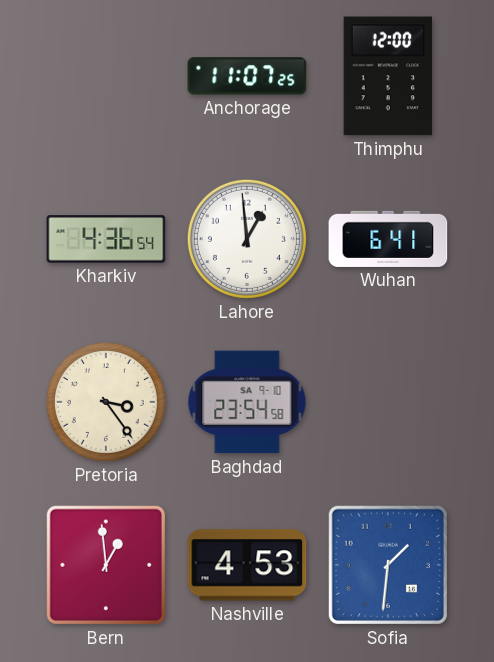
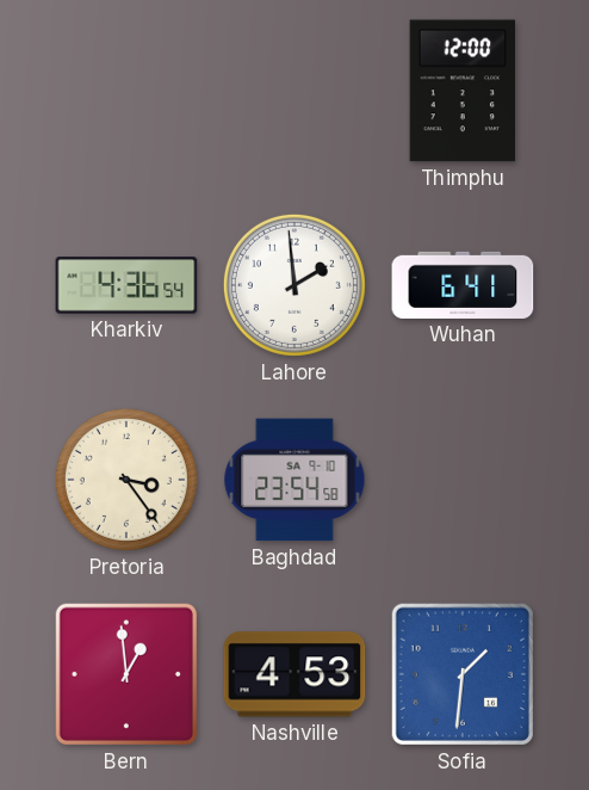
Anchorage: 11:07 -> none (247, 76)
Lahore: 12:59 -> 1:59 (294, 285)
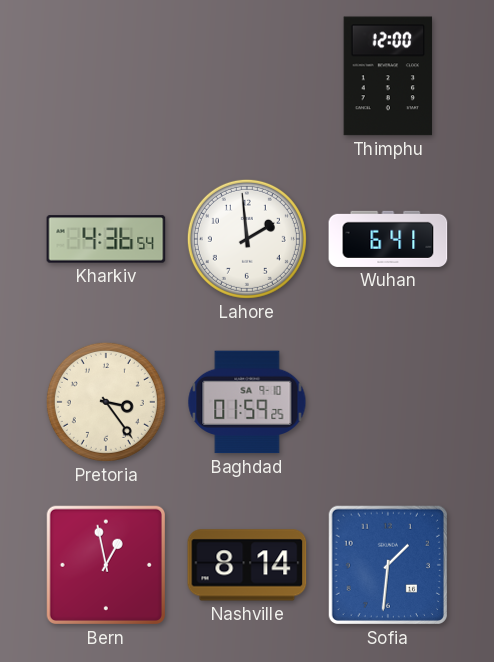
Baghdad: 23:54 -> 01:59 (247, 402)
Bern: 12:59 -> 12:58 (106, 565)
Nashville: 4:53 -> 8:14 (247, 565)
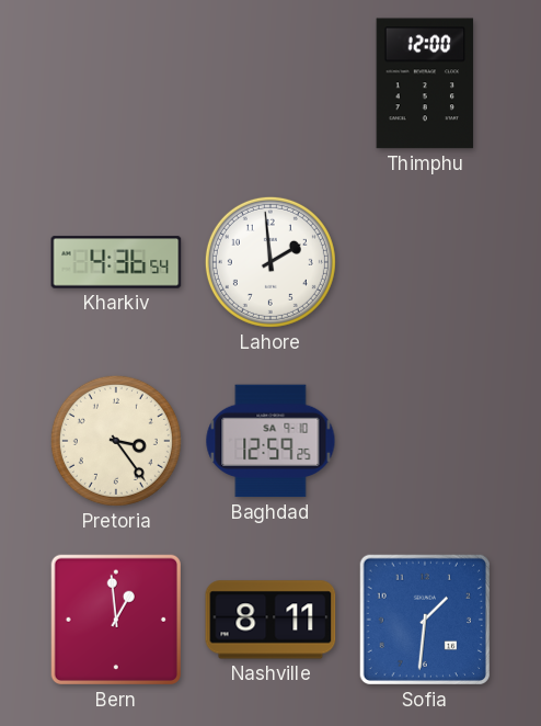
Wuhan: 6:41 -> none (388, 239)
Baghdad: 01:59 -> 12:59 (270, 441)
Bern: 12:58 -> 12:59 (116, 620)
Nashville: 8:14 -> 8:11 (270, 620)
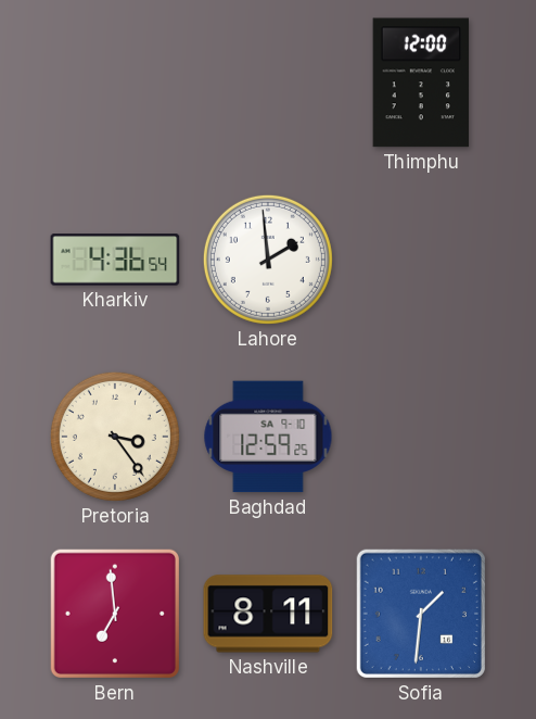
Bern: 12:59 -> 6:59 (115, 614)
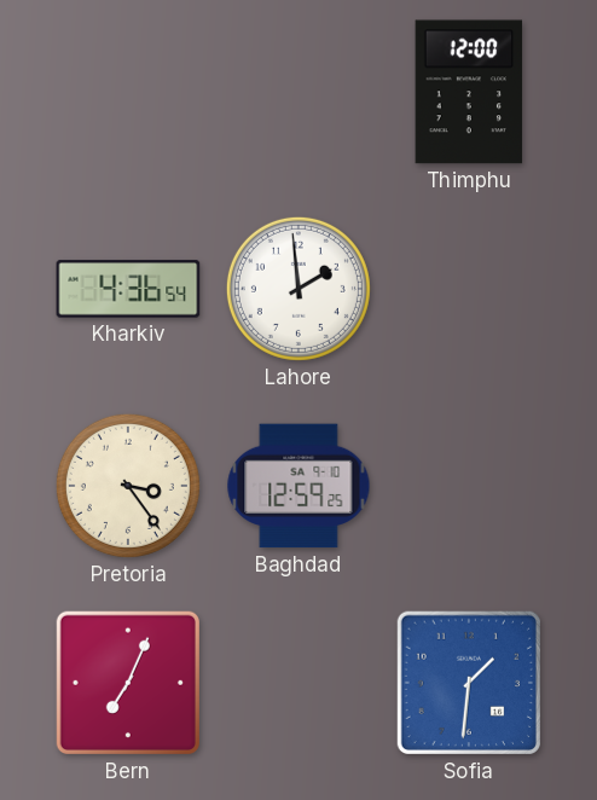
Bern: 6:59 -> 7:04 (128, 683)
Nashville: 8:11 -> none (268, 614)
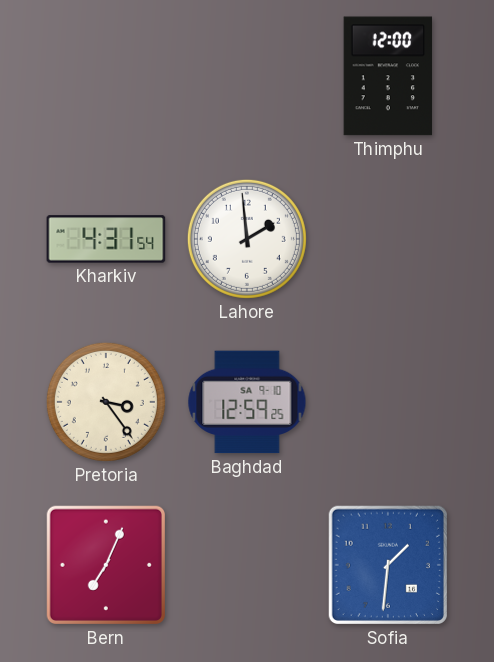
Kharkiv: 4:36 -> 4:31 (106, 239)
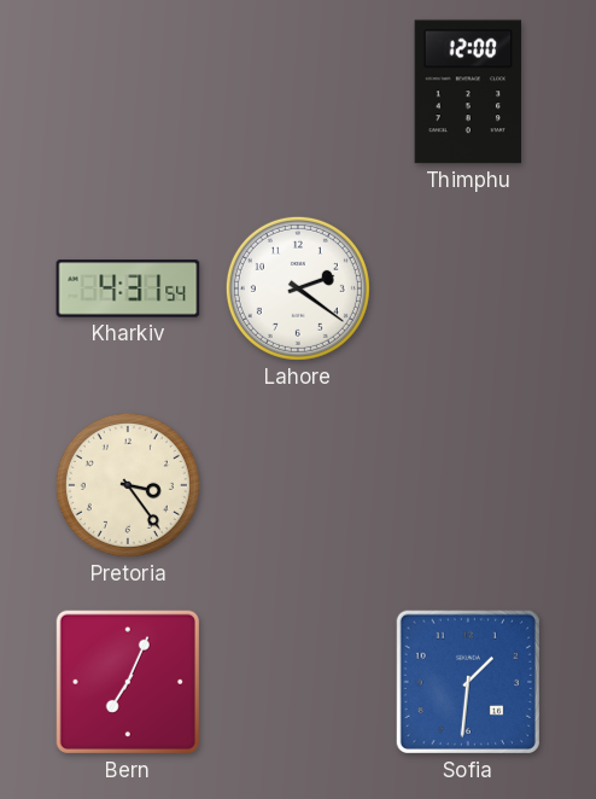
Lahore: 1:59 -> 2:21 (298, 288)
Baghdad: 12:59 -> none (247, 402)
